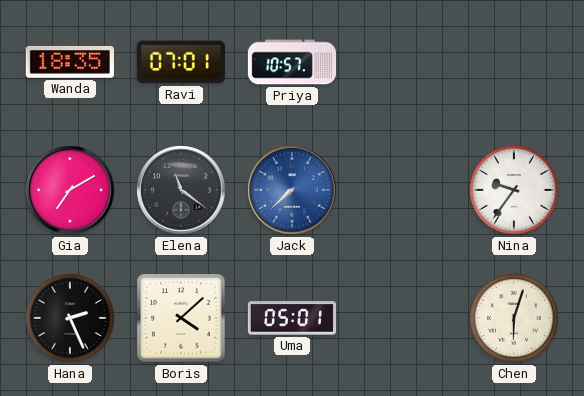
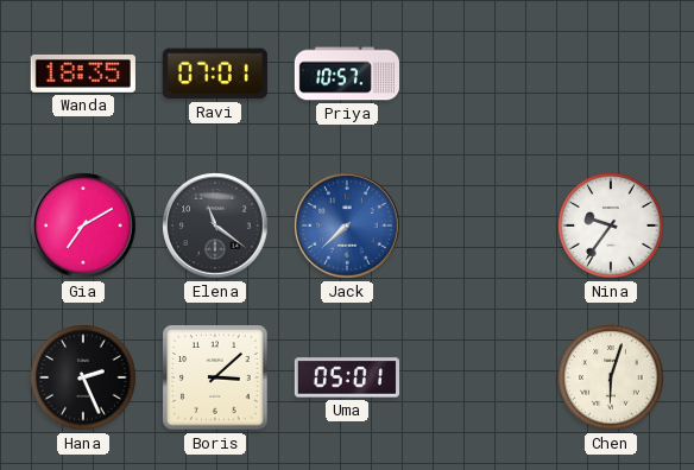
Boris: 4:08 -> 3:08 (215, 377)
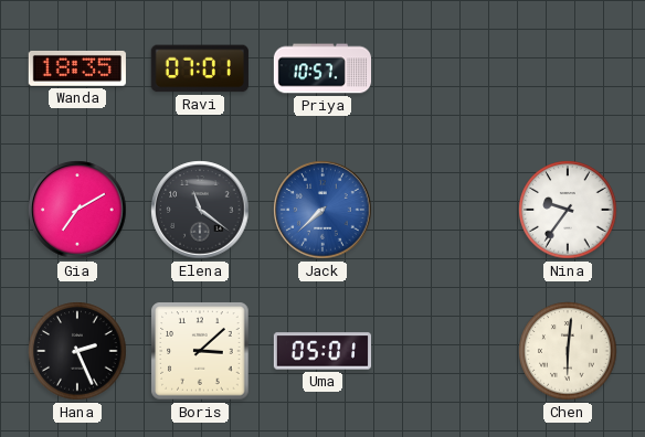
Chen: 6:03 -> 6:01 (568, 351)
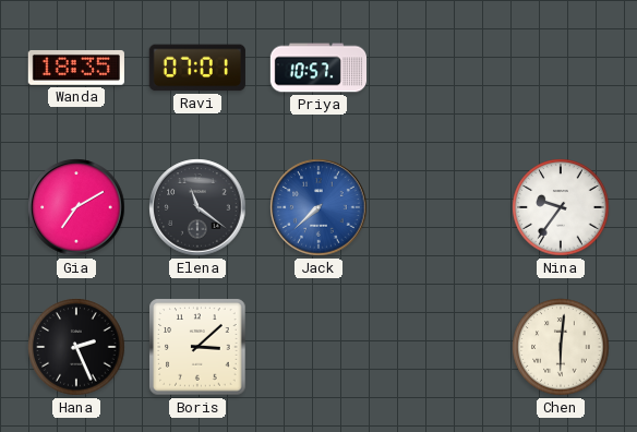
Uma: 05:01 -> none (321, 351)
